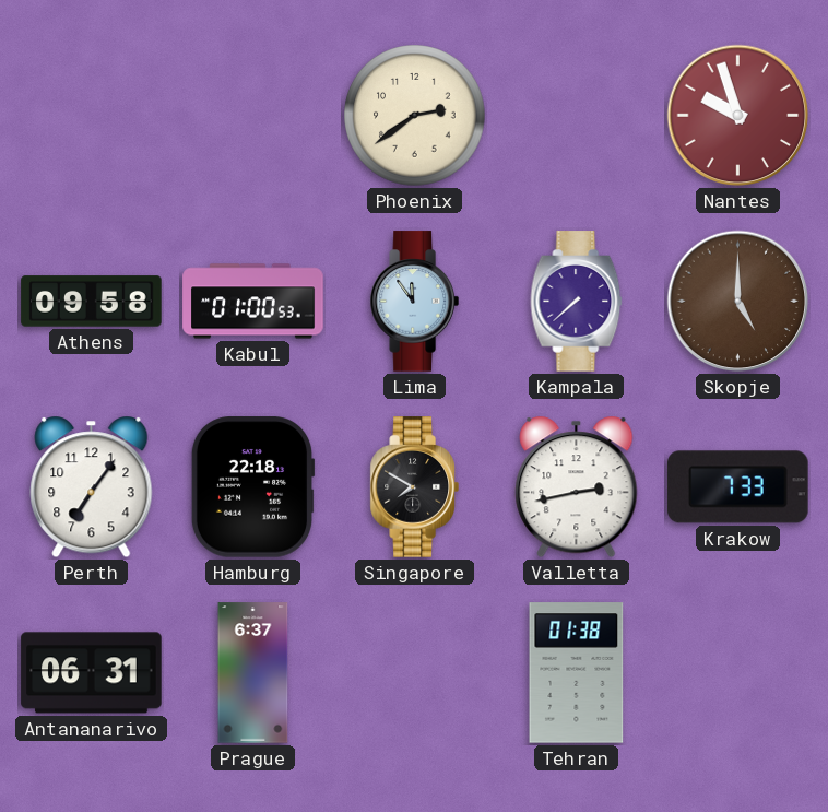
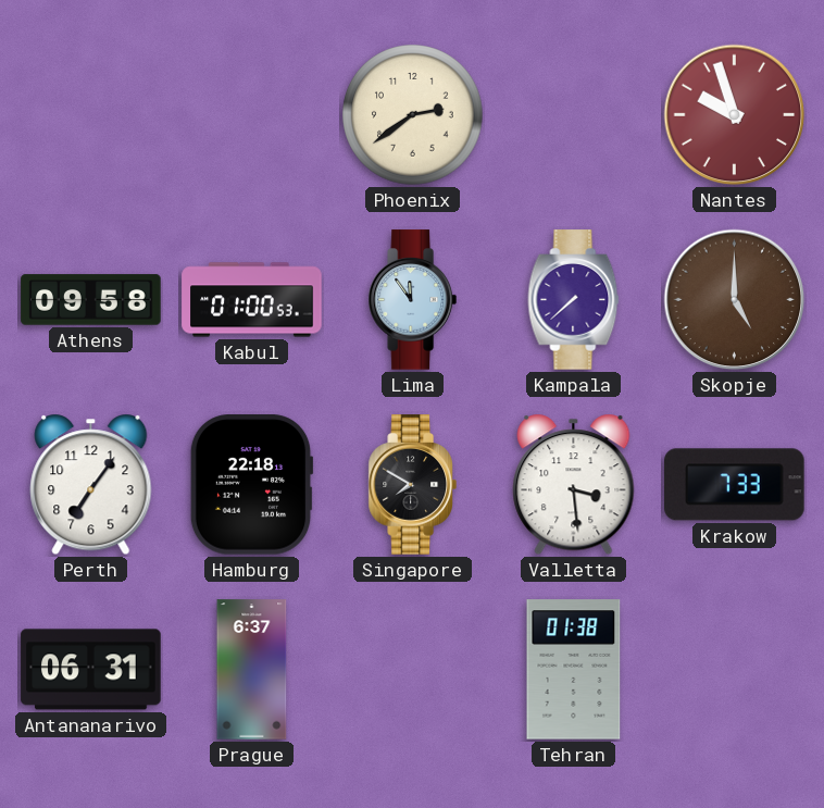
Valletta: 2:43 -> 3:29 (574, 485)
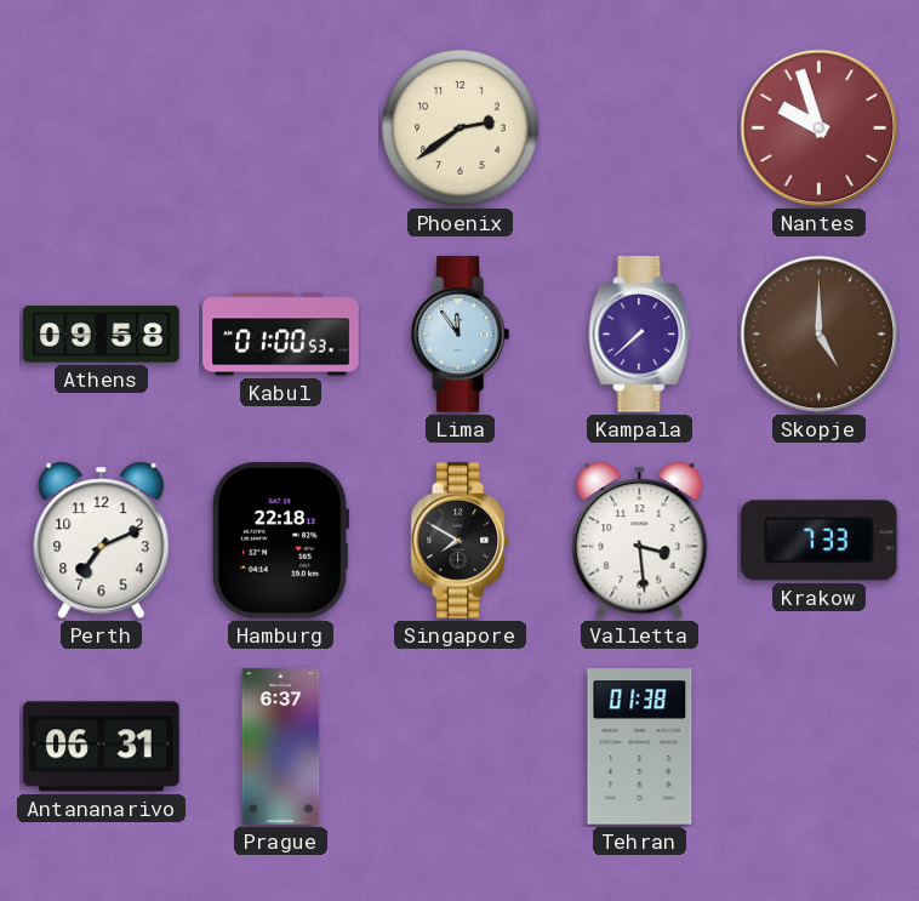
Perth: 7:06 -> 7:11 (102, 541)
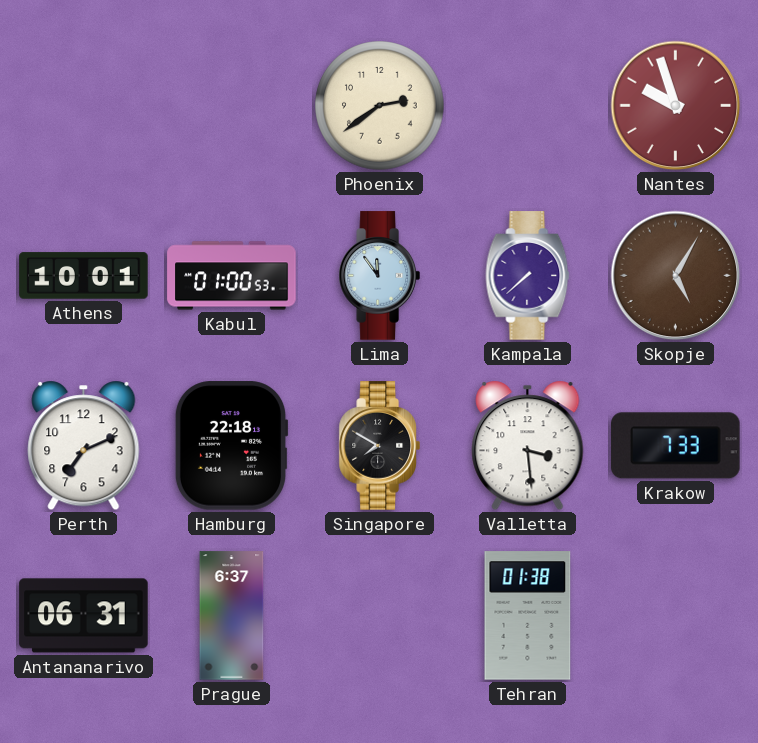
Athens: 09:58 -> 10:01 (84, 276)
Skopje: 5:00 -> 5:05 (676, 276)
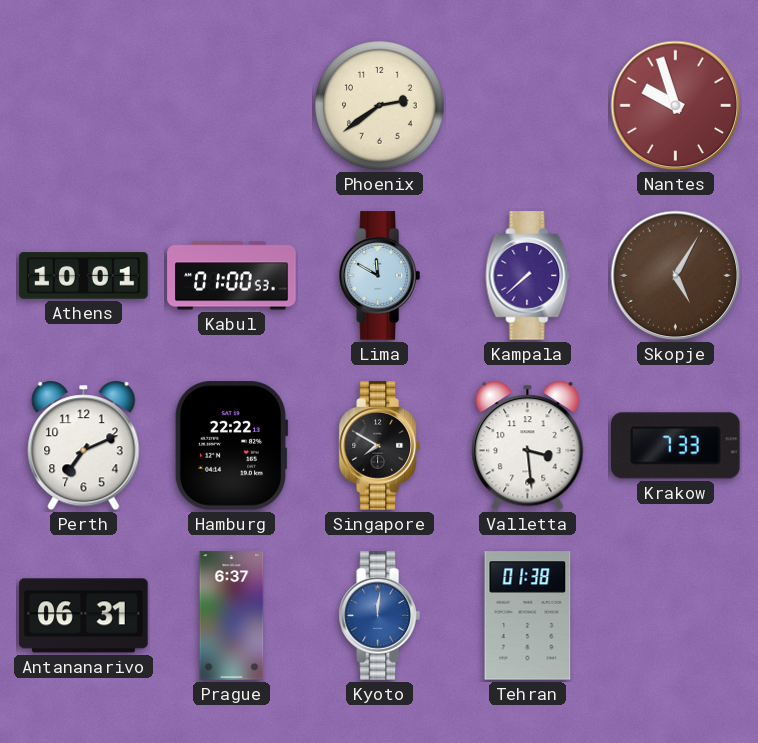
Lima: 11:54 -> 11:50 (379, 276)
Hamburg: 22:18 -> 22:22 (231, 446)
Kyoto: none -> 12:01 (379, 616)
